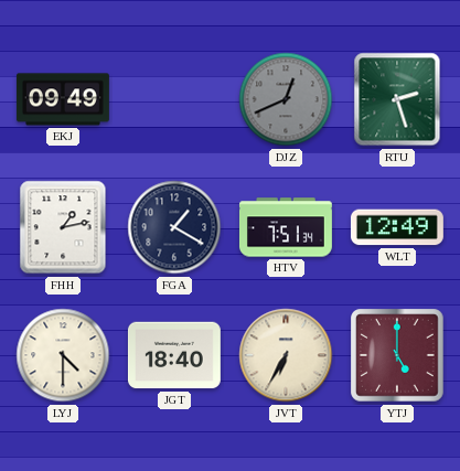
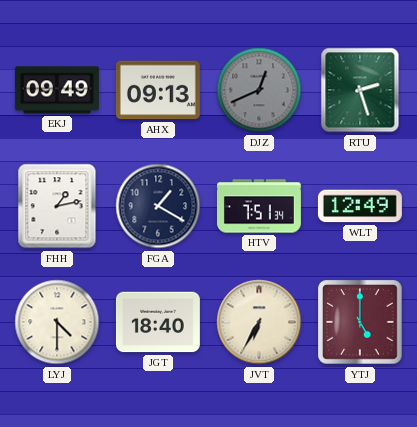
AHX: none -> 09:13 (158, 90)
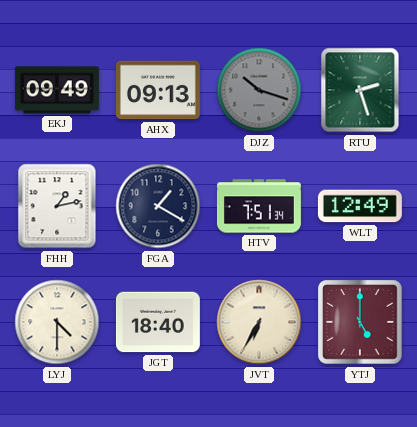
DJZ: 12:41 -> 10:18 (259, 90)
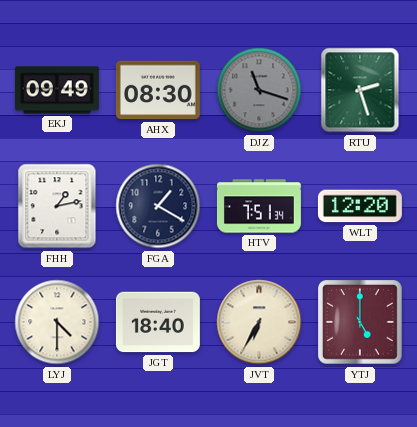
AHX: 09:13 -> 08:30 (158, 90)
DJZ: 10:18 -> 11:18 (259, 90)
WLT: 12:49 -> 12:20 (360, 206)
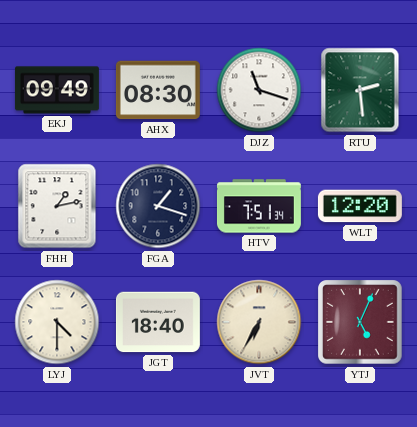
DJZ dial: grey -> white (259, 90)
RTU: 2:27 -> 2:29 (360, 90)
FGA: 1:20 -> 1:18 (158, 206)
YTJ: 5:00 -> 5:04 (360, 322)
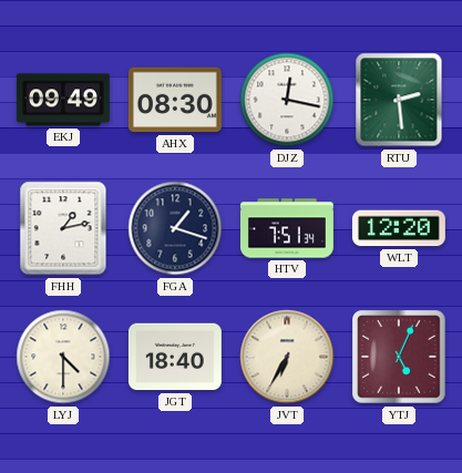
DJZ: 11:18 -> 12:17 (287, 100)
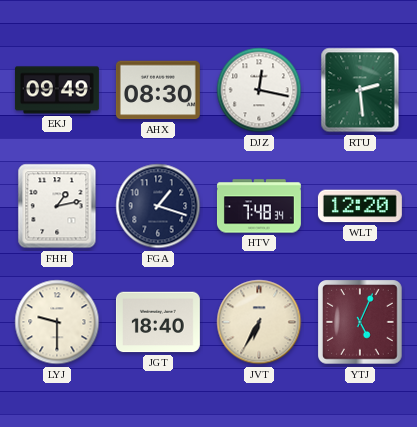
HTV: 7:51 -> 7:48 (259, 206)
LYJ: 4:30 -> 9:30 (57, 322)
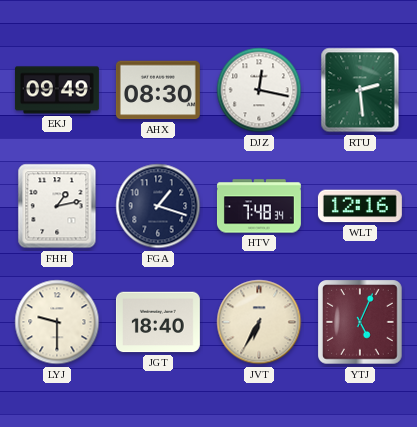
WLT: 12:20 -> 12:16 (360, 206)
